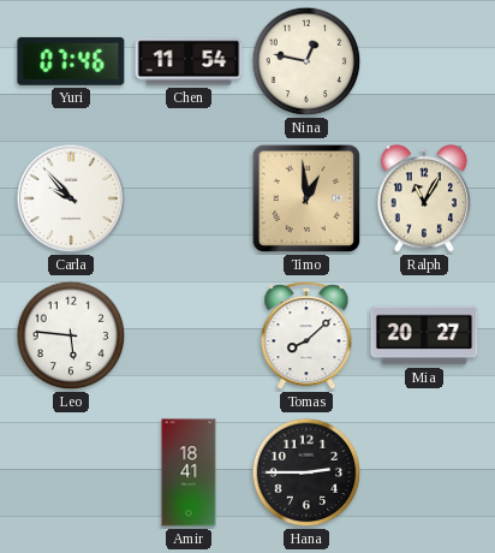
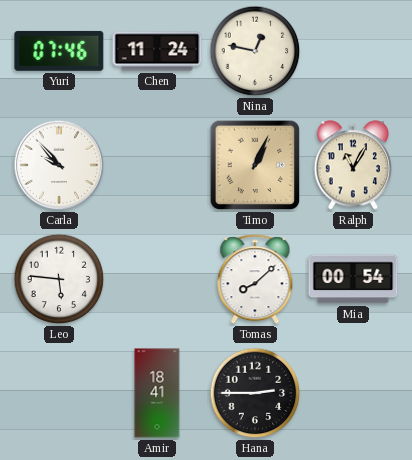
Chen: 11:54 -> 11:24 (157, 51)
Timo: 12:59 -> 1:04 (255, 165)
Mia: 20:27 -> 00:54 (353, 279)
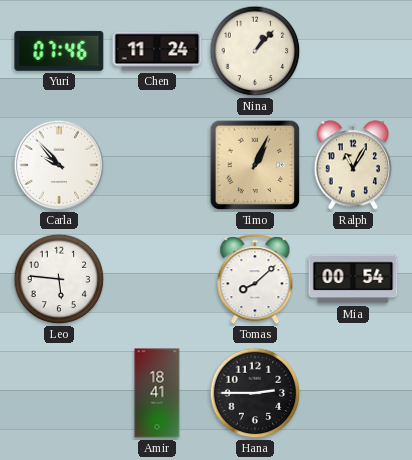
Nina: 12:47 -> 1:07 (255, 51)
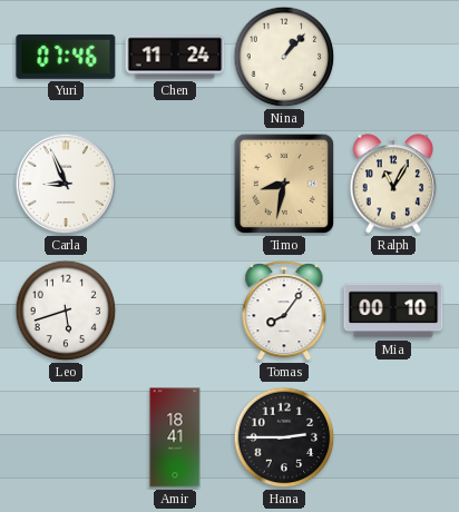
Carla: 9:53 -> 8:56 (66, 184)
Timo: 1:04 -> 8:32 (284, 184)
Leo: 5:46 -> 5:42 (66, 311)
Tomas: 8:08 -> 8:06 (284, 312)
Mia: 00:54 -> 00:10 (393, 311)
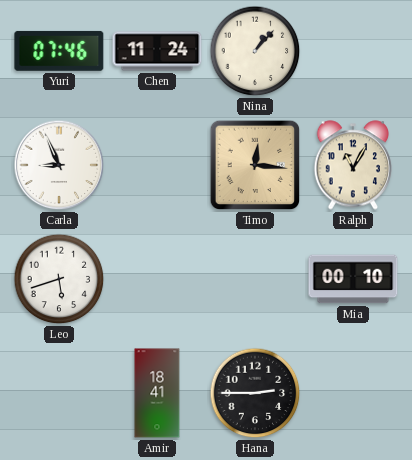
Timo: 8:32 -> 12:16 (255, 165)
Tomas: 8:06 -> none (284, 312)
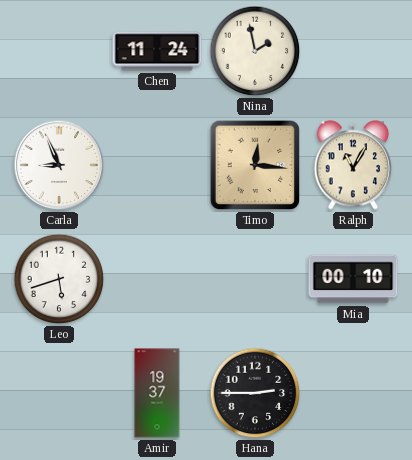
Yuri: 07:46 -> none (59, 51)
Nina: 1:07 -> 1:58 (255, 51)
Amir: 18:41 -> 19:37 (157, 393)
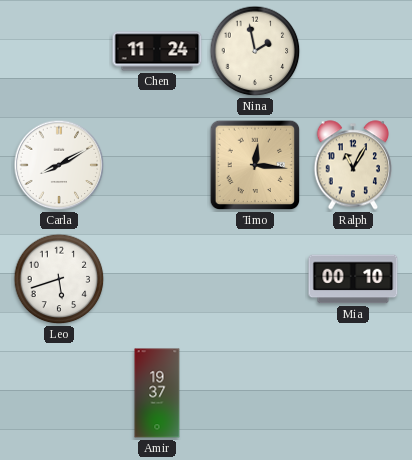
Carla: 8:56 -> 8:10 (59, 165)
Hana: 2:45 -> none (255, 393)
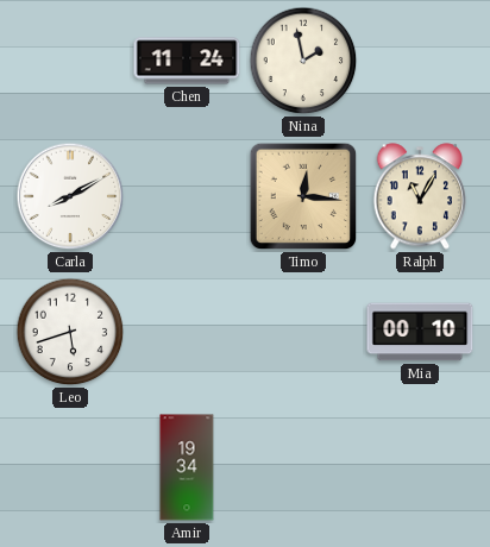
Amir: 19:37 -> 19:34 (187, 467)
